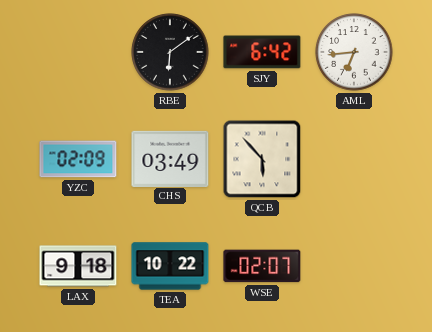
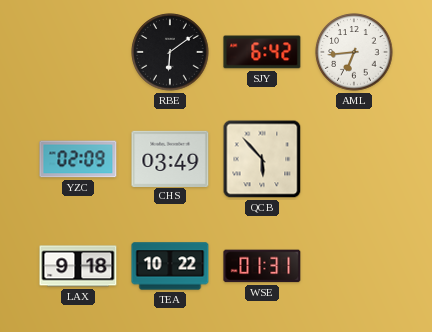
WSE: 02:07 -> 01:31 (262, 266)
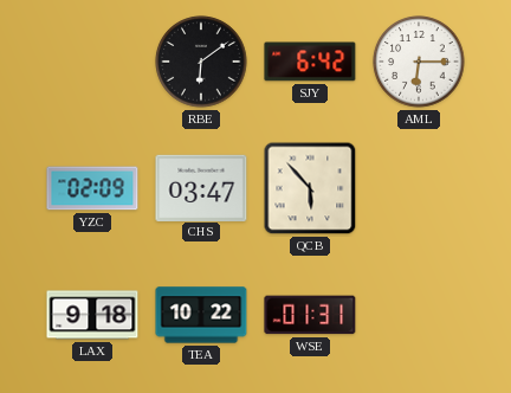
AML: 6:44 -> 6:15 (419, 62)
CHS: 03:49 -> 03:47 (201, 187)
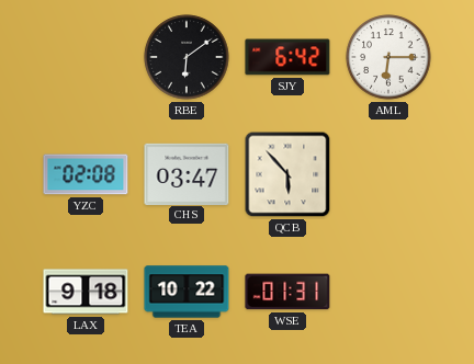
YZC: 02:09 -> 02:08 (86, 174)
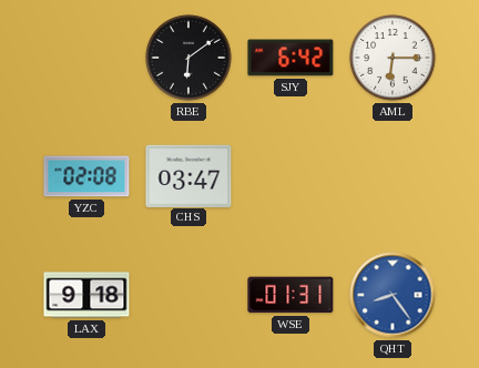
QCB: 5:53 -> none (287, 174)
TEA: 10:22 -> none (187, 292)
QHT: none -> 8:24 (393, 295)
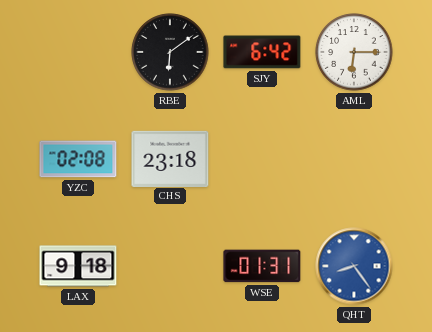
CHS: 03:47 -> 23:18 (170, 158)
